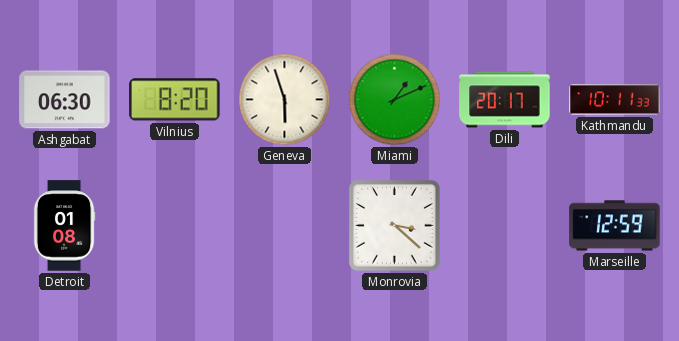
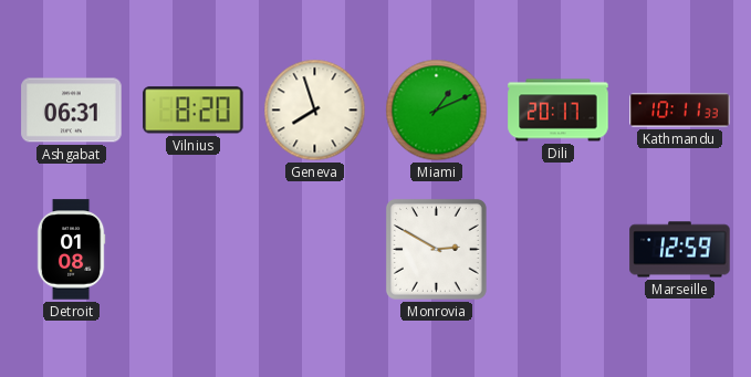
Ashgabat: 06:30 -> 06:31 (72, 111)
Geneva: 5:57 -> 7:57 (315, 111)
Monrovia: 3:22 -> 2:50 (436, 249)
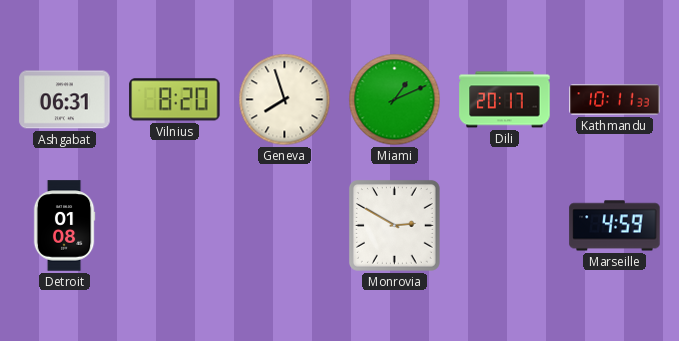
Marseille: 12:59 -> 4:59 (615, 226)
